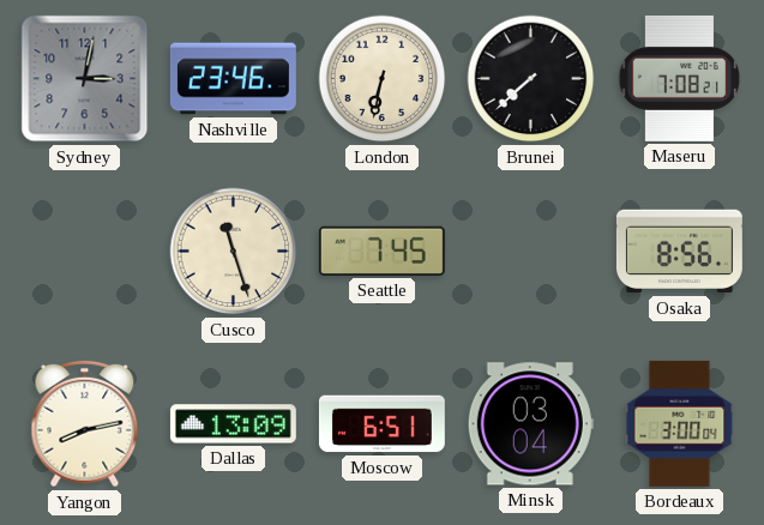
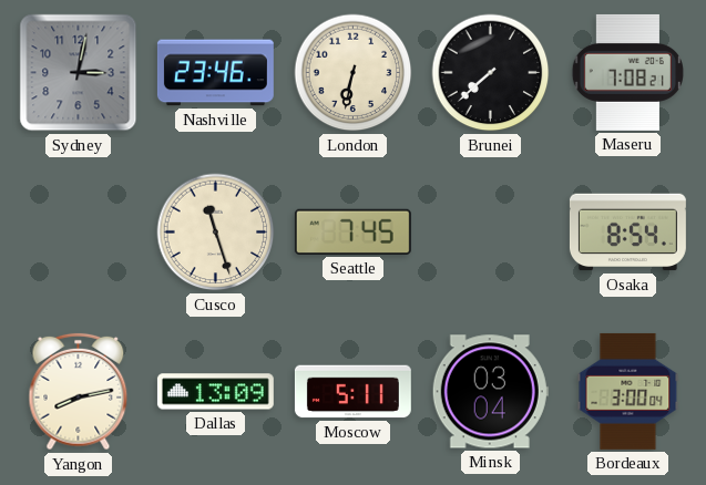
Osaka: 8:56 -> 8:54 (627, 233)
Moscow: 6:51 -> 5:11 (352, 392)
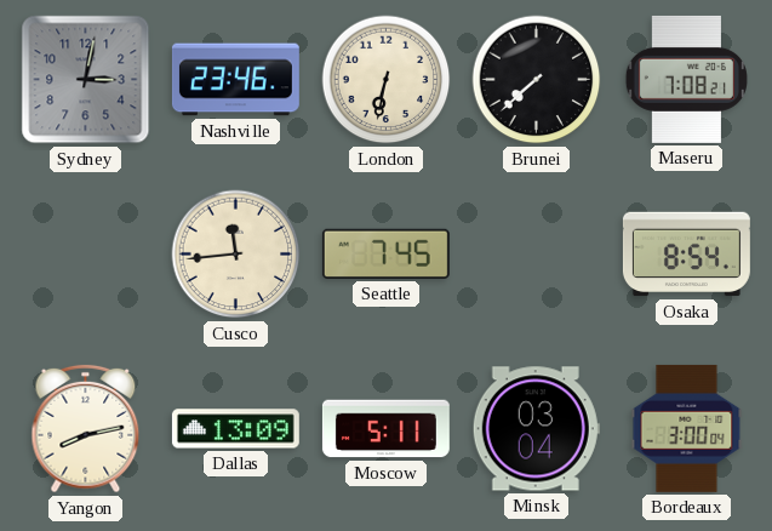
Cusco: 11:27 -> 11:44 (236, 255)
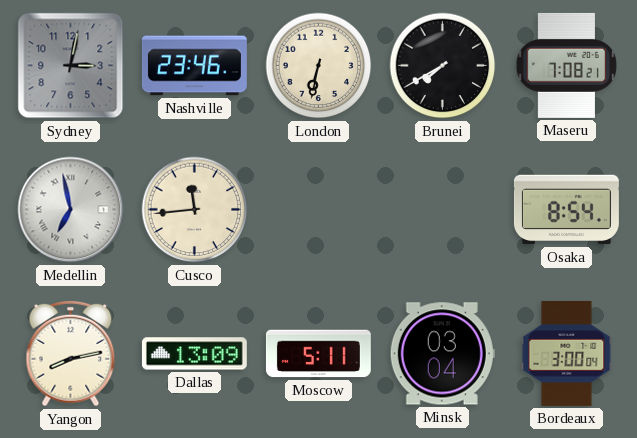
Brunei: 7:38 -> 7:40 (443, 66)
Medellin: none -> 6:58 (71, 210)
Seattle: 7:45 -> none (385, 253)
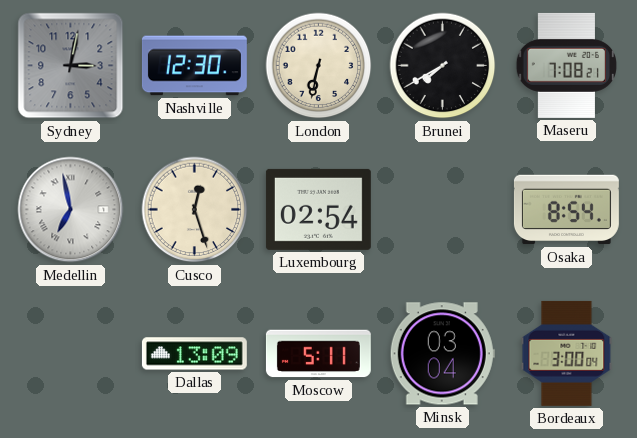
Nashville: 23:46 -> 12:30 (194, 66)
Cusco: 11:44 -> 12:27 (195, 210)
Luxembourg: none -> 02:54 (318, 209)
Yangon: 8:13 -> none (71, 354)
